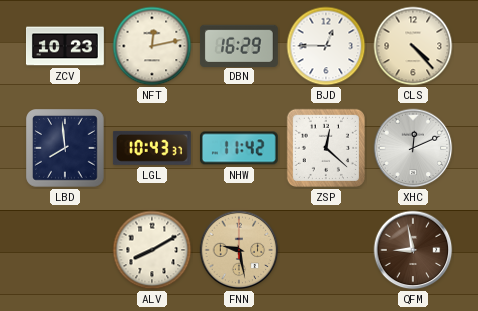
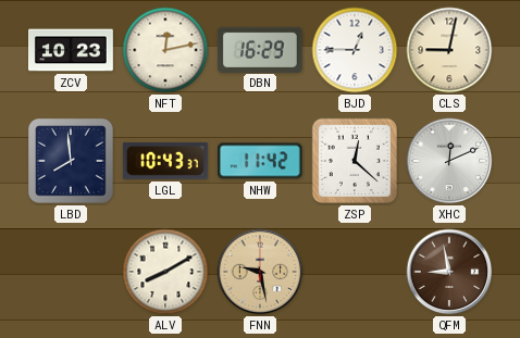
CLS: 4:23 -> 9:02 (449, 50)
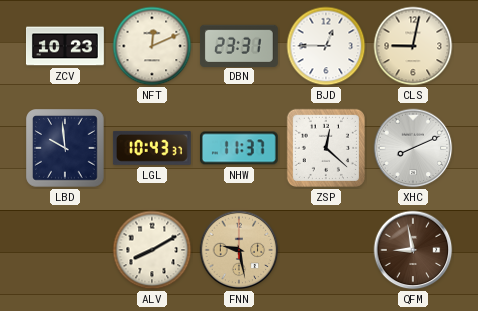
NFT: 12:13 -> 12:11 (152, 46)
DBN: 16:29 -> 23:31 (239, 45)
LBD: 7:59 -> 9:59 (65, 148)
NHW: 11:42 -> 11:37 (239, 148)
XHC: 12:11 -> 8:11 (413, 148)
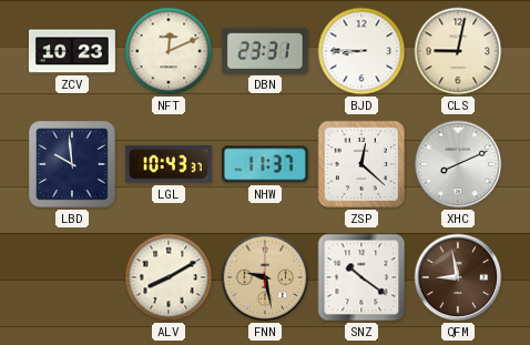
BJD: 12:45 -> 8:45 (361, 51)
SNZ: none -> 10:21 (361, 277)
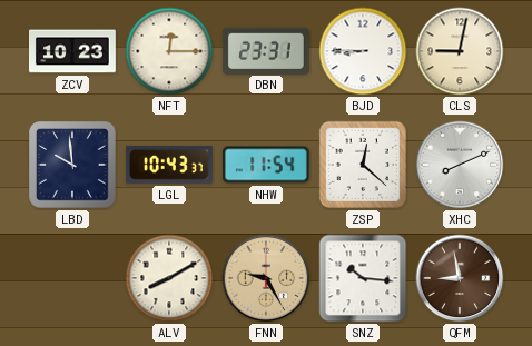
NFT: 12:11 -> 12:15 (169, 51)
NHW: 11:37 -> 11:54 (266, 165)
FNN: 9:28 -> 9:25 (266, 278)
SNZ: 10:21 -> 10:16 (363, 278)
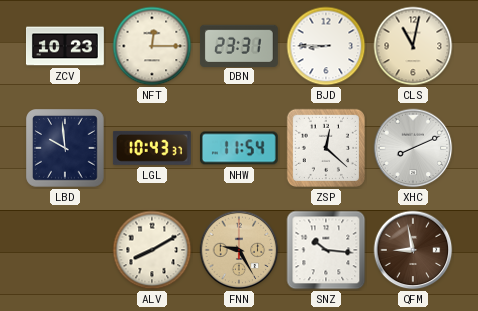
CLS: 9:02 -> 11:02 (413, 46)
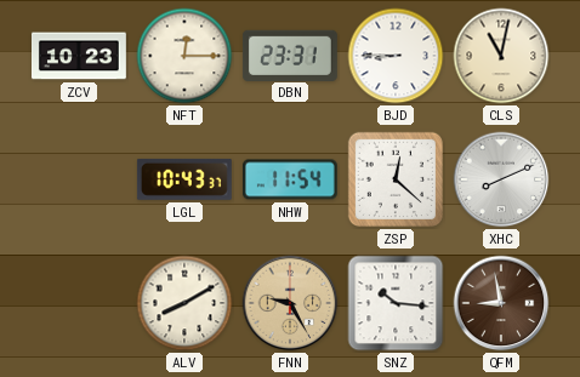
LBD: 9:59 -> none (65, 148)
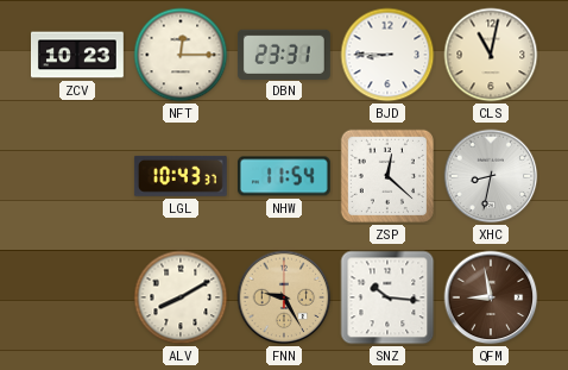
XHC: 8:11 -> 8:32 (491, 176)
